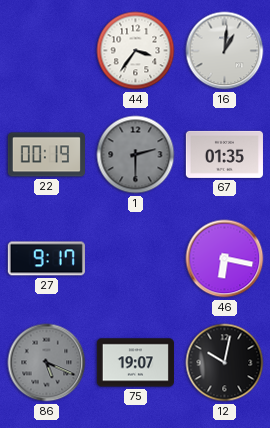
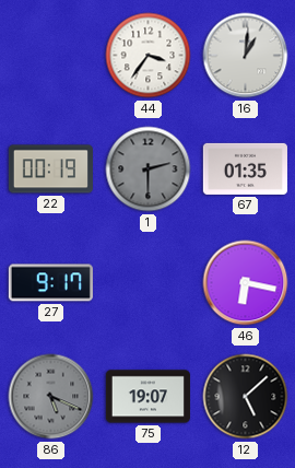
12: 10:02 -> 5:08 (246, 397)
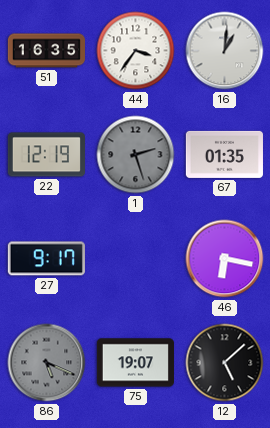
51: none -> 16:35 (46, 51)
22: 00:19 -> 12:19 (46, 155)
1: 2:30 -> 2:27 (136, 155)
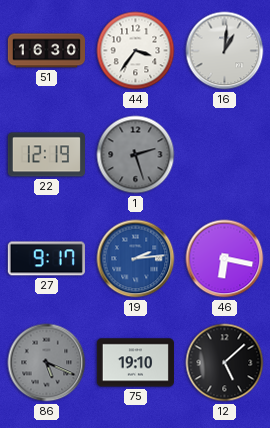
51: 16:35 -> 16:30 (46, 51)
67: 01:35 -> none (224, 154)
19: none -> 2:14 (136, 259)
75: 19:07 -> 19:10 (135, 363)
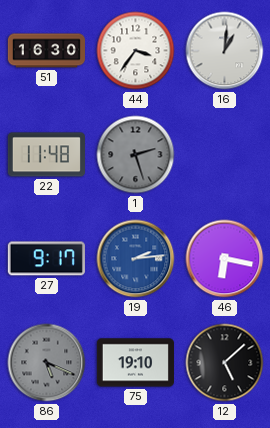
22: 12:19 -> 11:48 (46, 155)
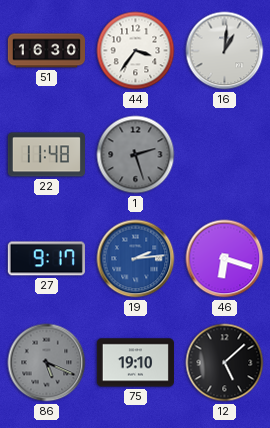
46: 6:17 -> 6:18 (225, 259)
